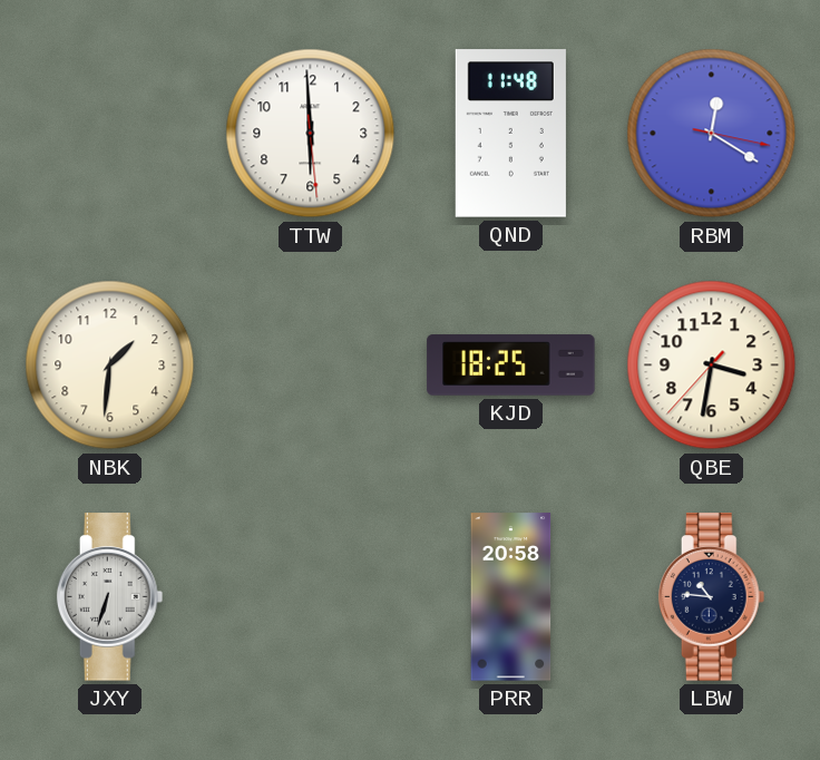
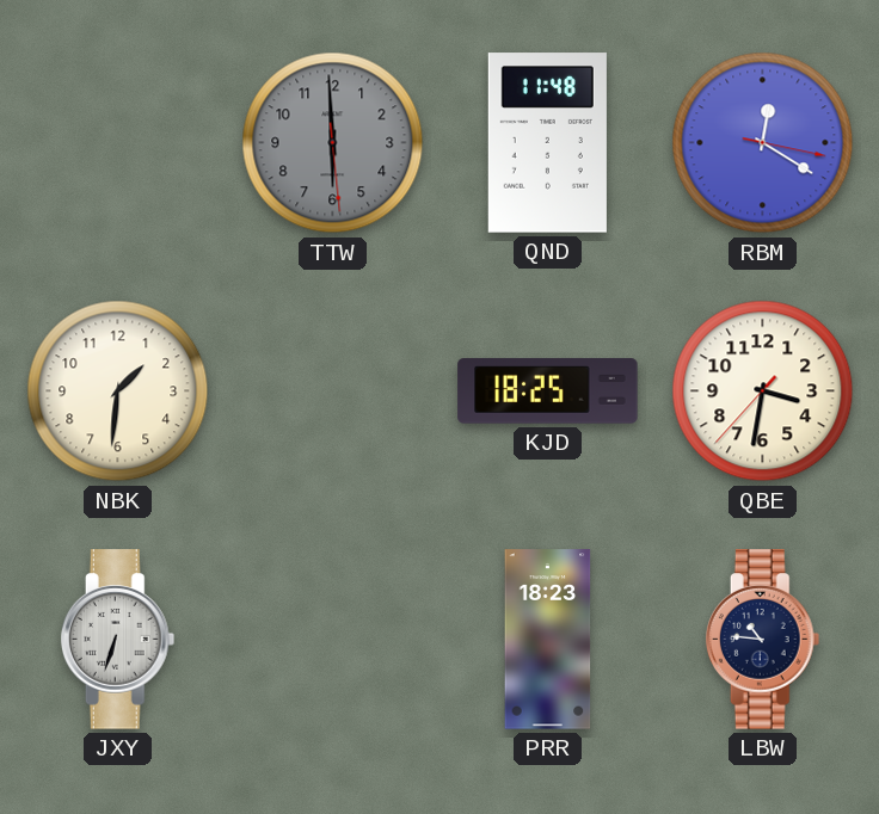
TTW dial: white -> grey (333, 143)
PRR: 20:58 -> 18:23 (548, 640)
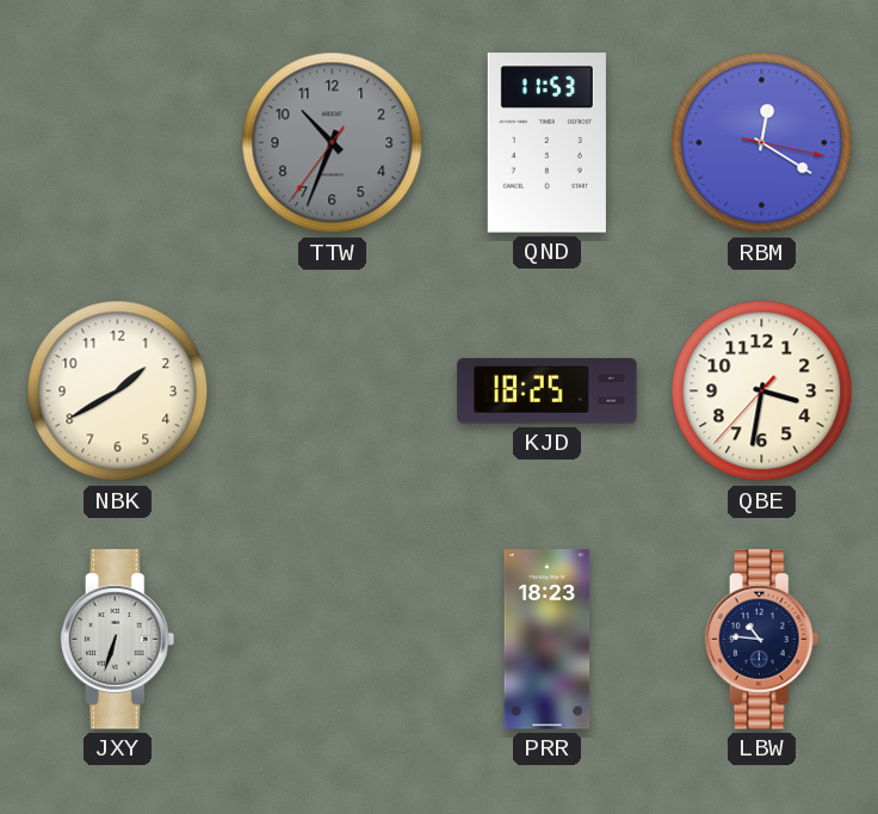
TTW: 5:59 -> 10:33 (333, 143)
QND: 11:48 -> 11:53 (546, 143)
NBK: 1:31 -> 1:40 (118, 391)
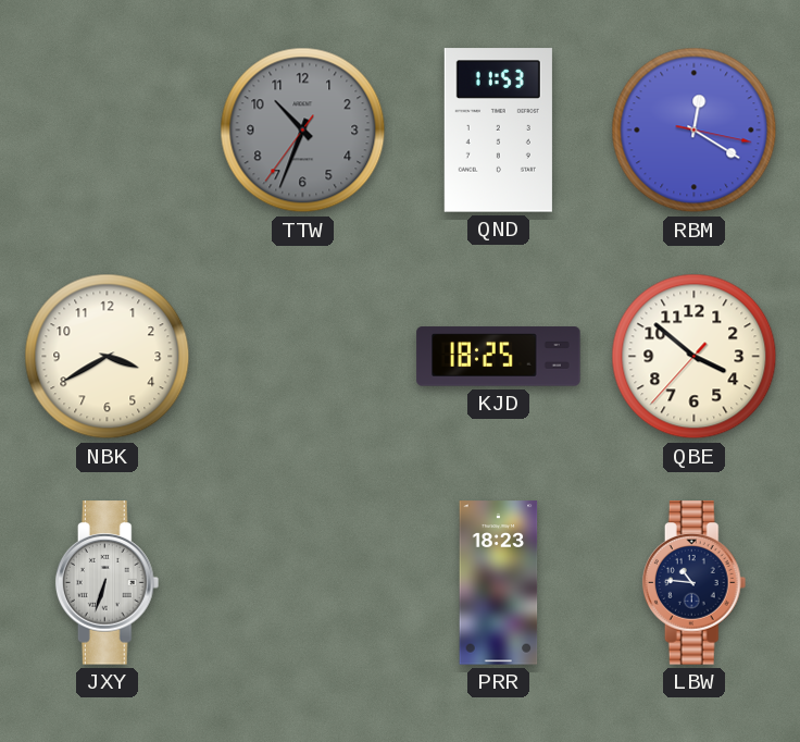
NBK: 1:40 -> 3:40 (108, 357)
QBE: 3:31 -> 3:51 (695, 357)
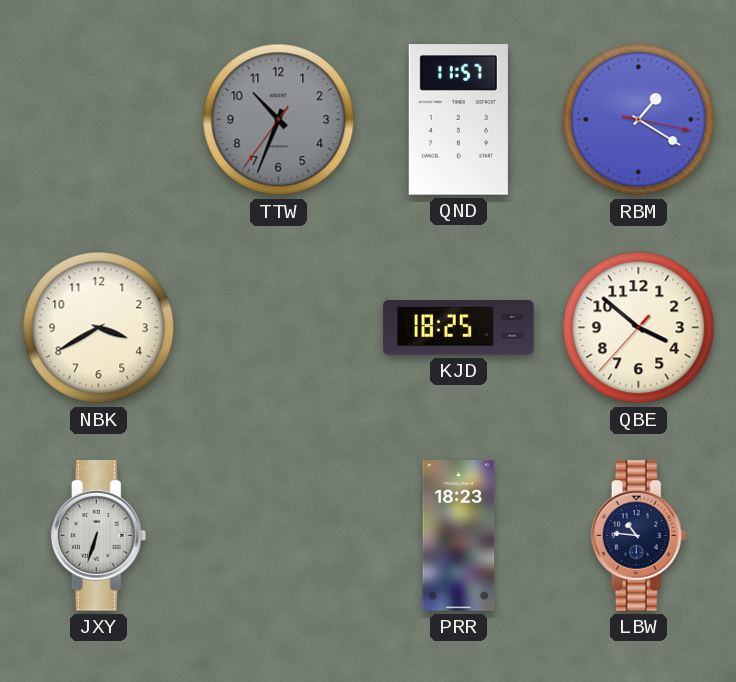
QND: 11:53 -> 11:57 (458, 120)
RBM: 12:20 -> 1:20 (639, 120)
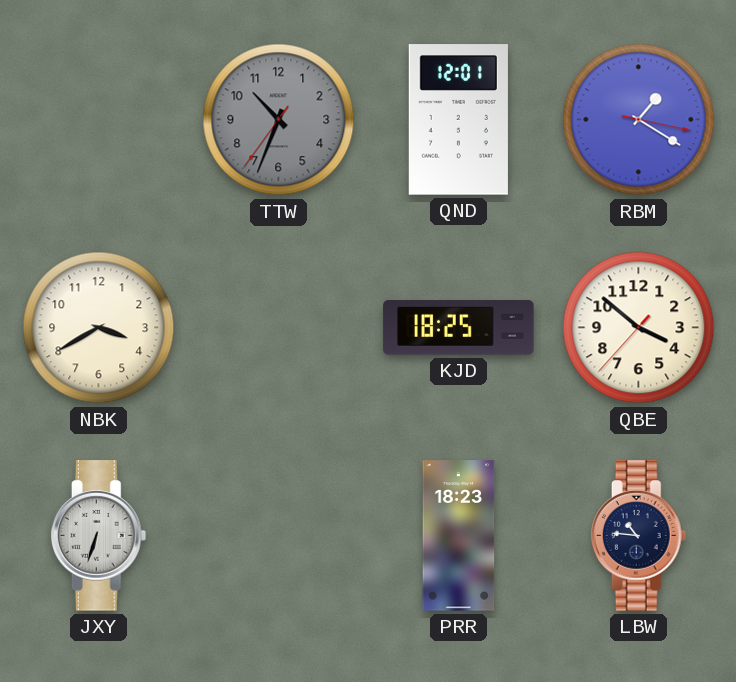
QND: 11:57 -> 12:01 (458, 120)
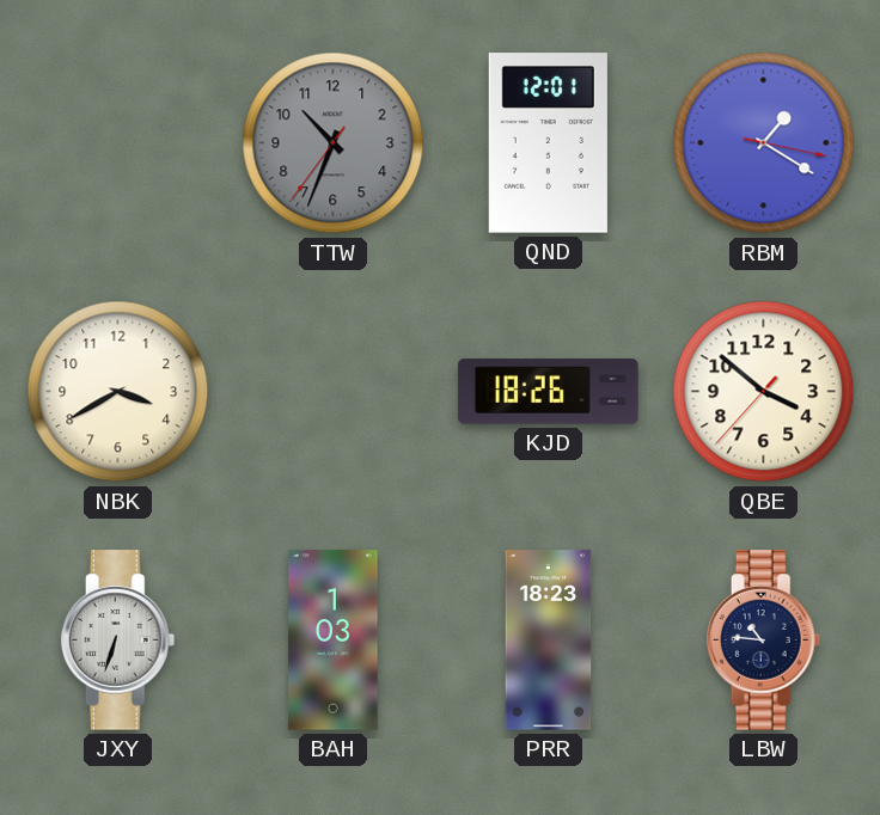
KJD: 18:25 -> 18:26 (549, 392)
BAH: none -> 1:03 (334, 641)
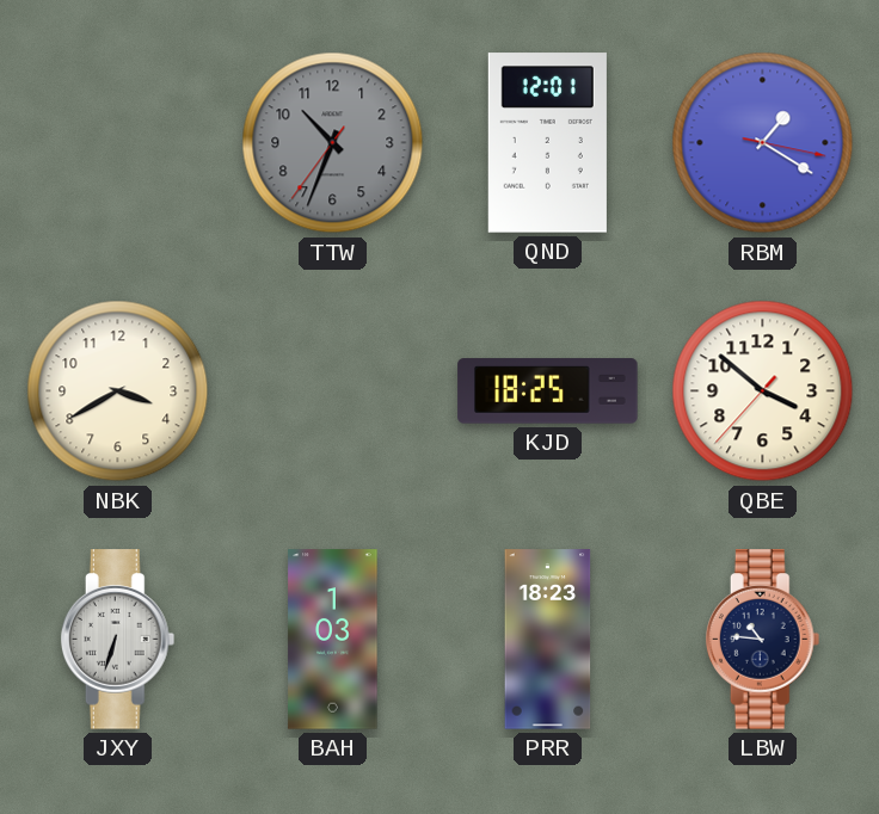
KJD: 18:26 -> 18:25 (548, 391)
